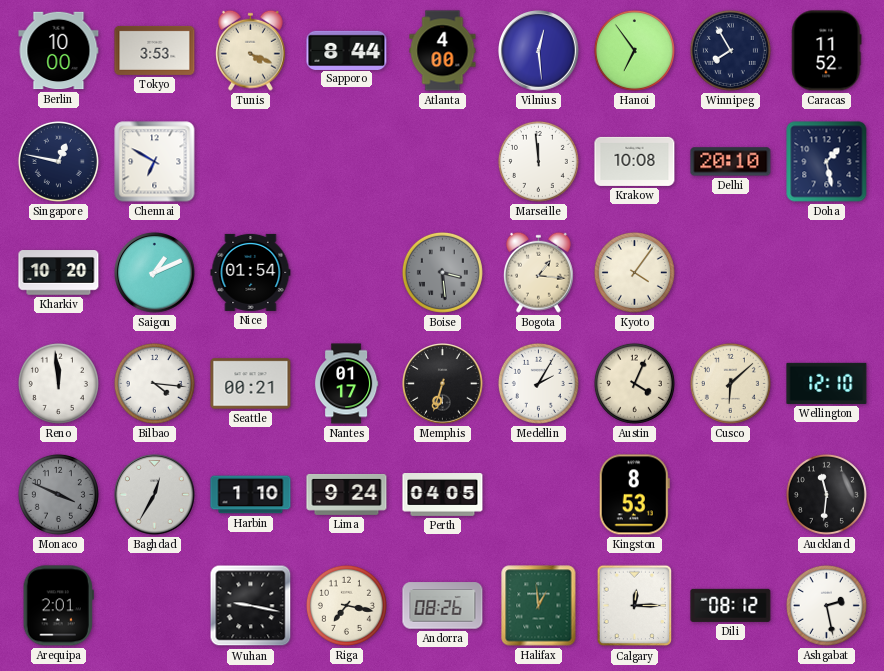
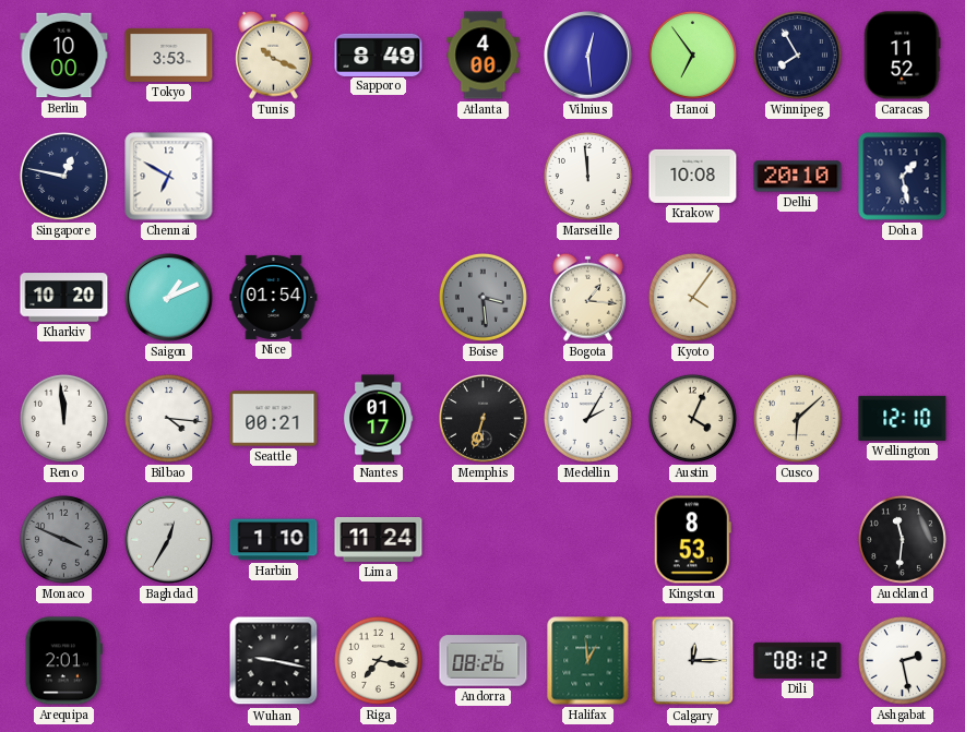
Tunis: 4:19 -> 10:19 (273, 55)
Sapporo: 8:44 -> 8:49 (379, 55)
Lima: 9:24 -> 11:24 (379, 539)
Perth: 04:05 -> none (443, 495)
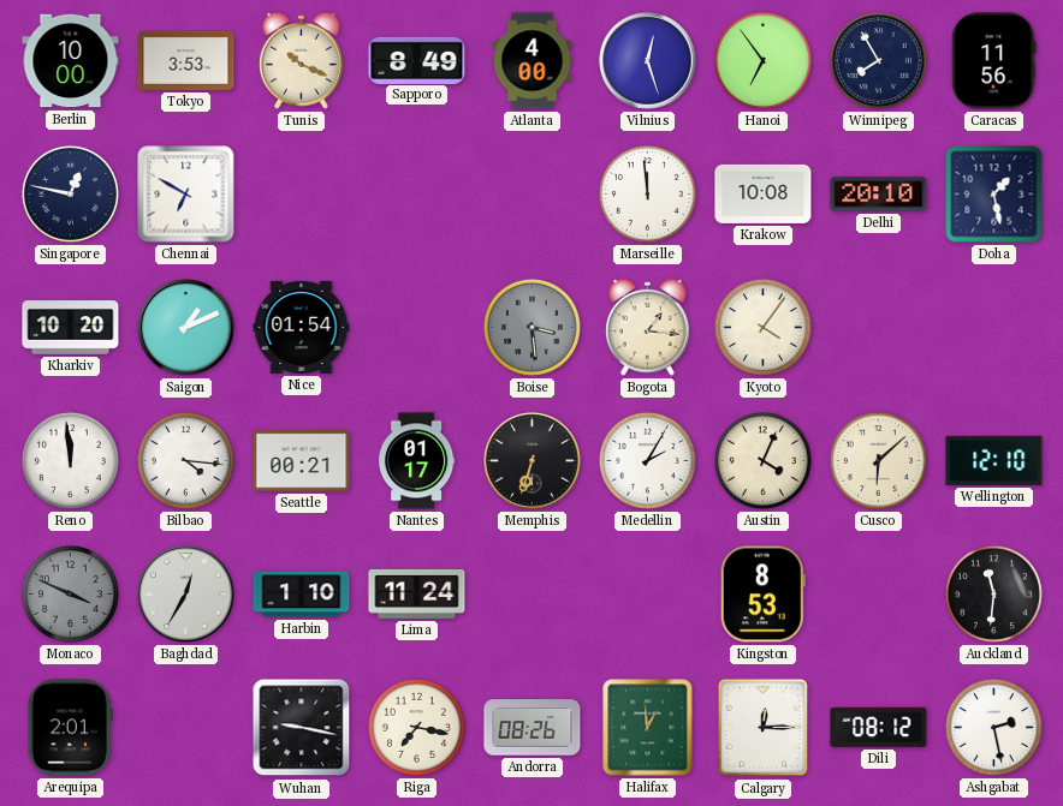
Vilnius: 12:29 -> 12:27 (648, 61)
Caracas: 11:52 -> 11:56 (993, 61)
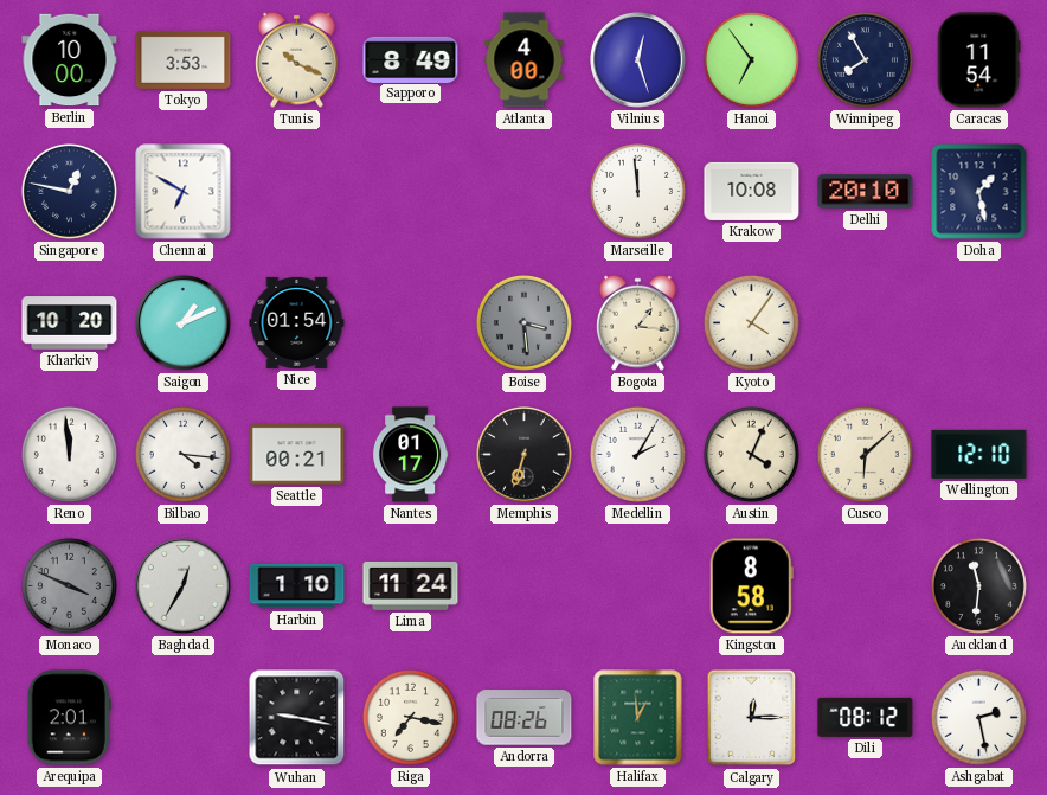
Caracas: 11:56 -> 11:54 (978, 60)
Kingston: 8:53 -> 8:58 (751, 586)
